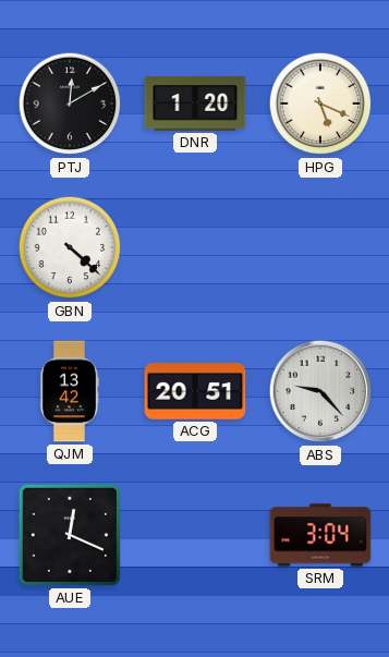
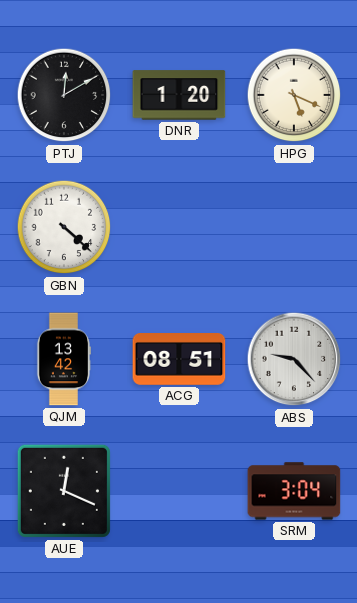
ACG: 20:51 -> 08:51 (179, 360)
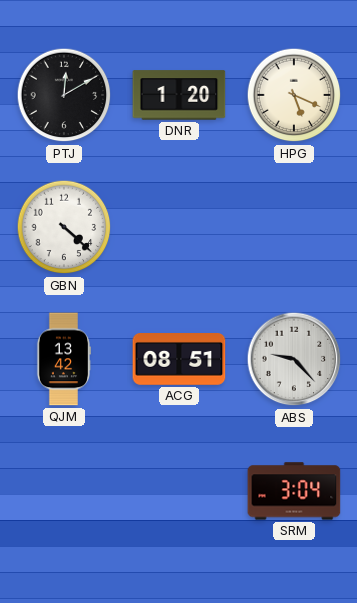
AUE: 12:19 -> none (64, 491)
